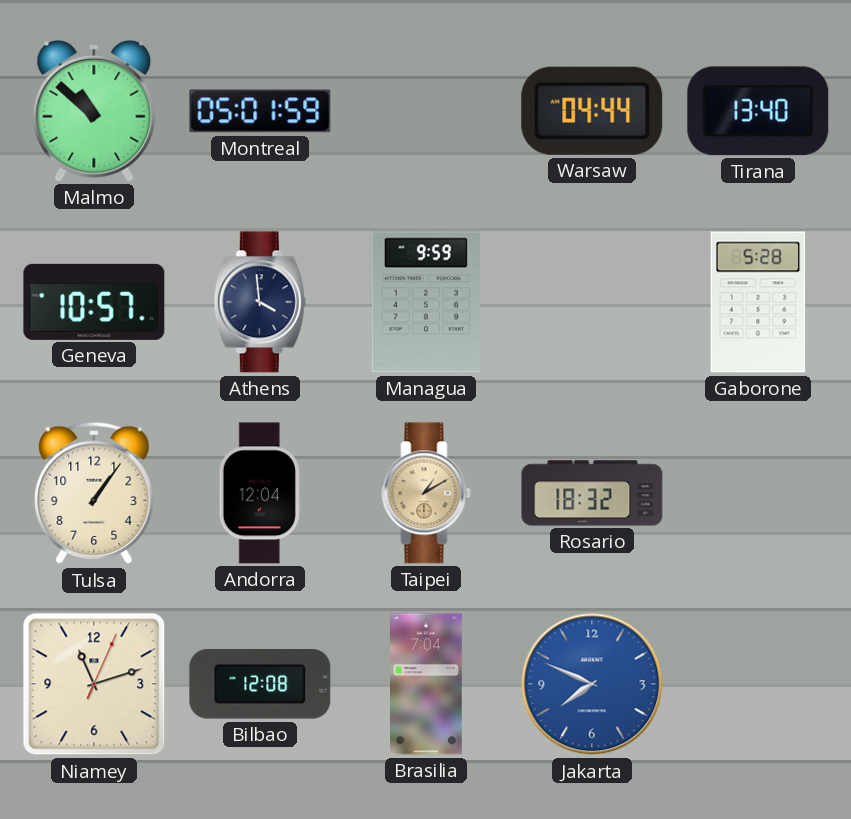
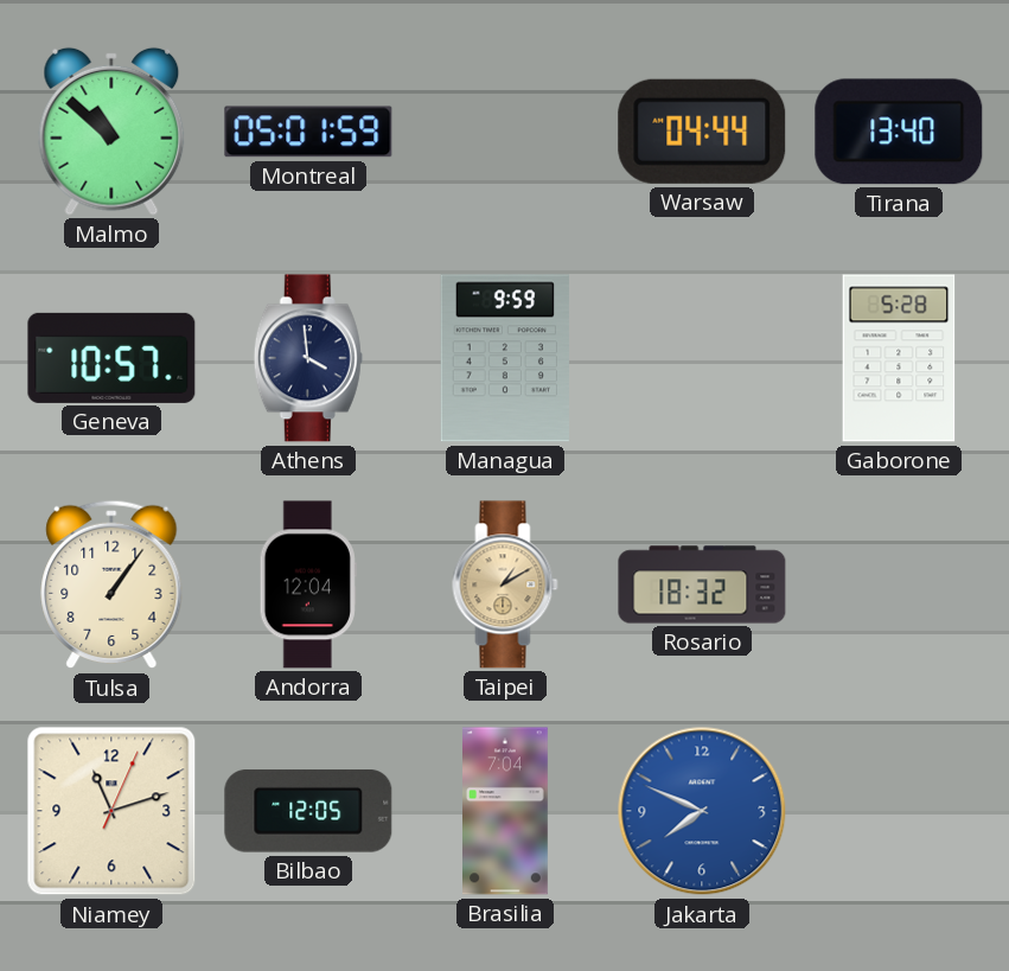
Bilbao: 12:08 -> 12:05 (308, 811)
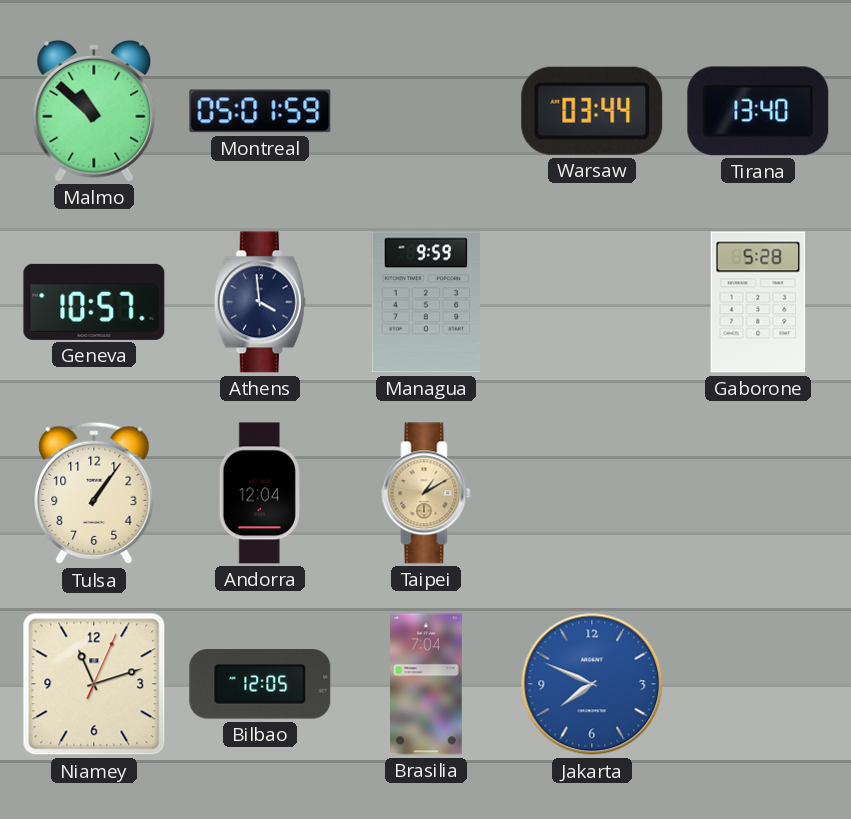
Warsaw: 04:44 -> 03:44 (592, 111)
Rosario: 18:32 -> none (702, 584)
